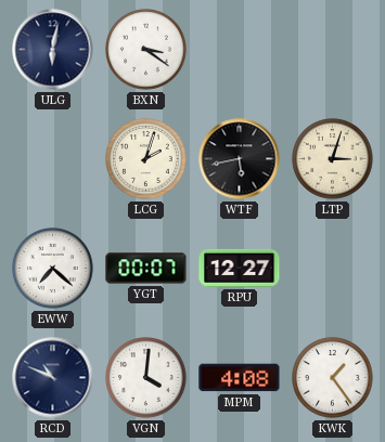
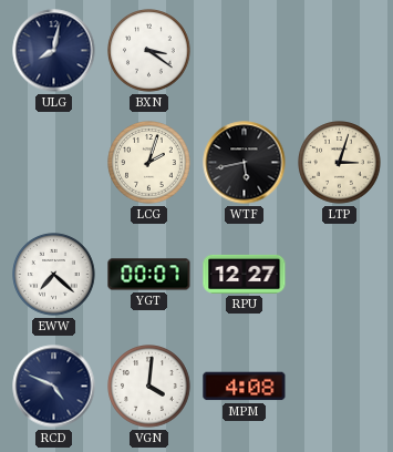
ULG: 6:02 -> 8:02 (54, 51)
RCD: 10:49 -> 4:49 (54, 387)
KWK: 1:24 -> none (333, 378)
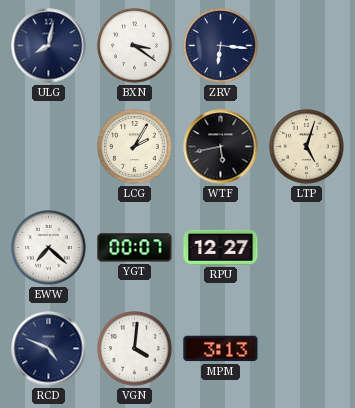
ZRV: none -> 6:16 (221, 46)
LCG: 2:03 -> 2:05 (135, 147)
LTP: 3:03 -> 5:03 (307, 147)
MPM: 4:08 -> 3:13 (221, 349)
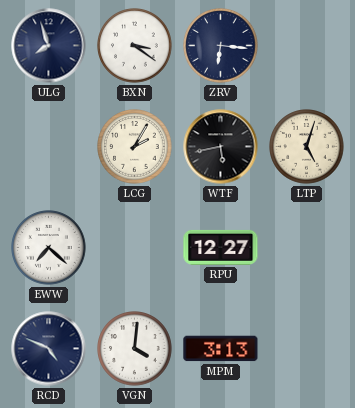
ULG: 8:02 -> 7:57 (49, 46)
YGT: 00:07 -> none (135, 248)
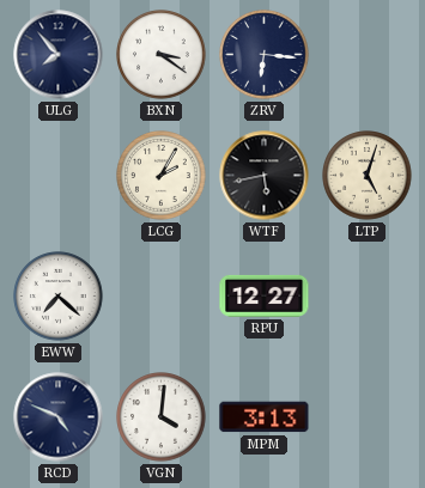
ULG: 7:57 -> 7:53 (59, 55)
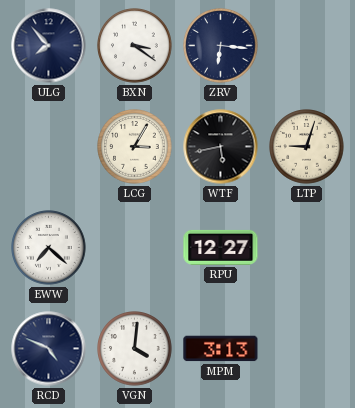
LCG: 2:05 -> 3:05 (135, 147)
LTP: 5:03 -> 9:03 (307, 147)
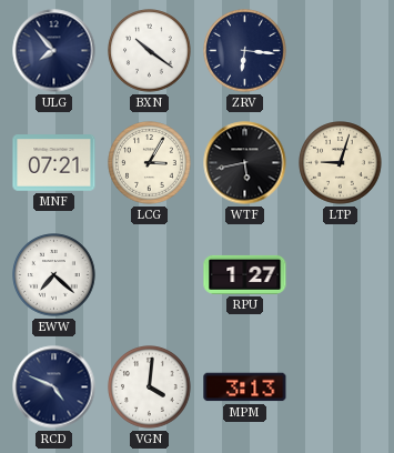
BXN: 3:21 -> 10:21 (150, 51)
MNF: none -> 07:21 (54, 163)
RPU: 12:27 -> 1:27 (245, 274)
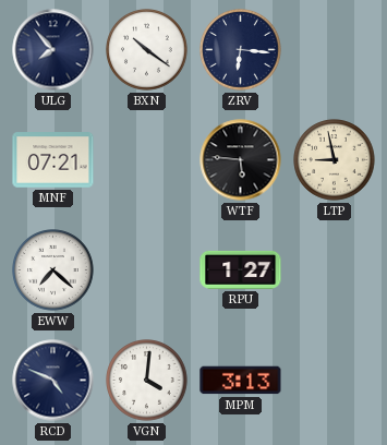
LCG: 3:05 -> none (150, 163)
WTF: 5:43 -> 5:46 (241, 160)
LTP: 9:03 -> 8:58 (335, 160)
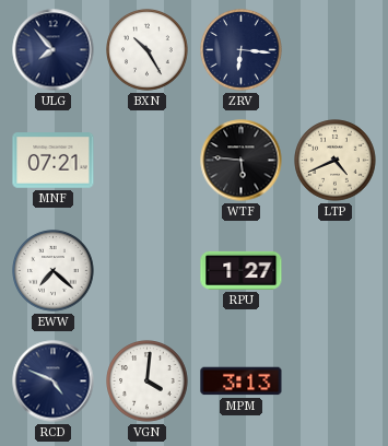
BXN: 10:21 -> 10:25 (148, 50)
LTP: 8:58 -> 4:41 (336, 161)
